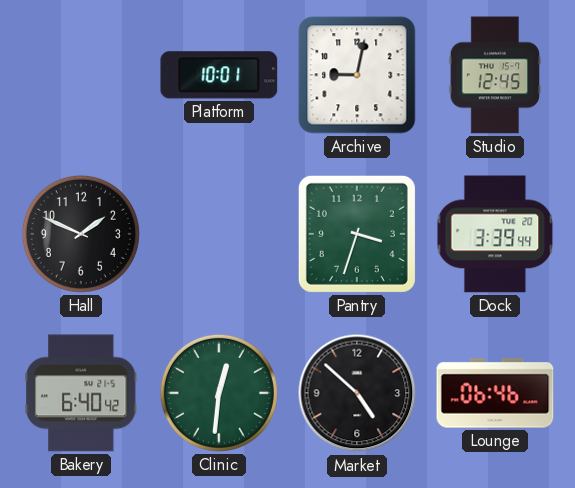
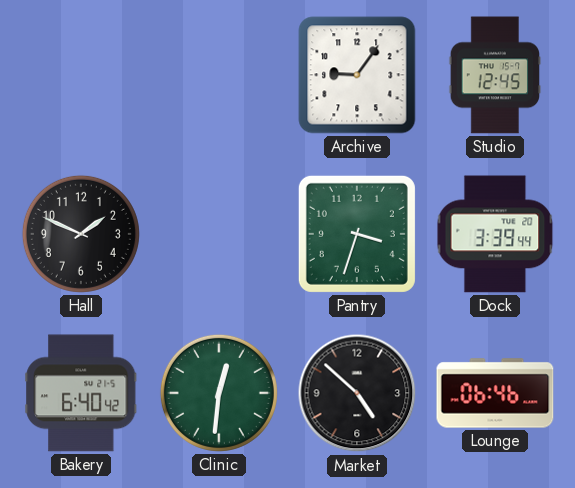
Platform: 10:01 -> none (219, 75)
Archive: 9:02 -> 9:06 (357, 75)
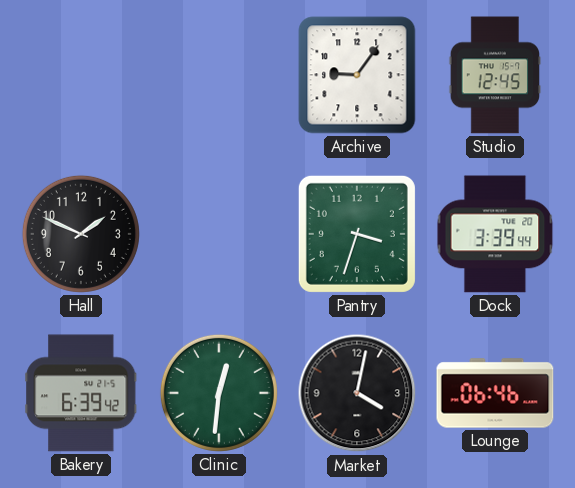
Bakery: 6:40 -> 6:39 (81, 393)
Market: 4:52 -> 4:02 (357, 393)
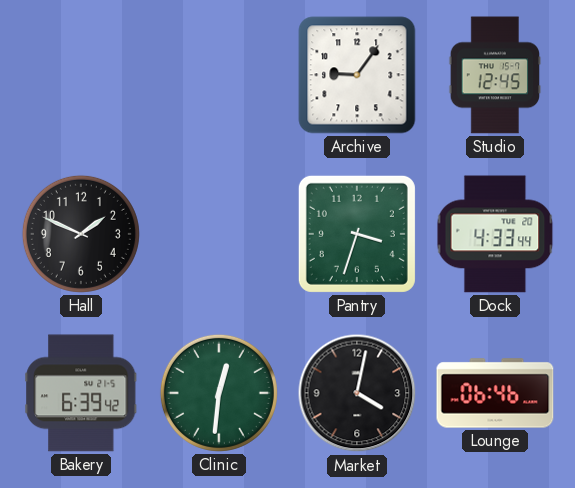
Dock: 3:39 -> 4:33 (495, 234)
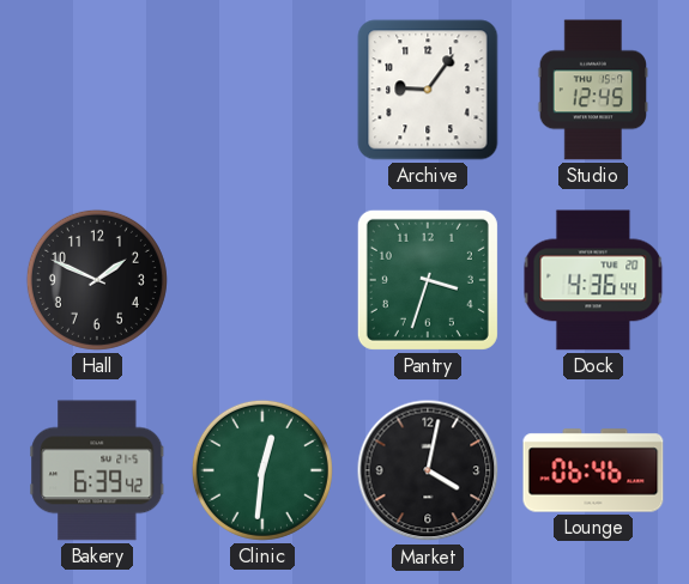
Dock: 4:33 -> 4:36 (593, 280)
